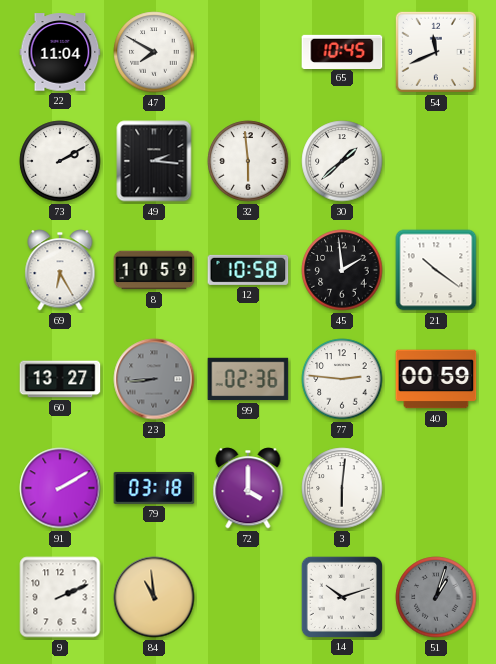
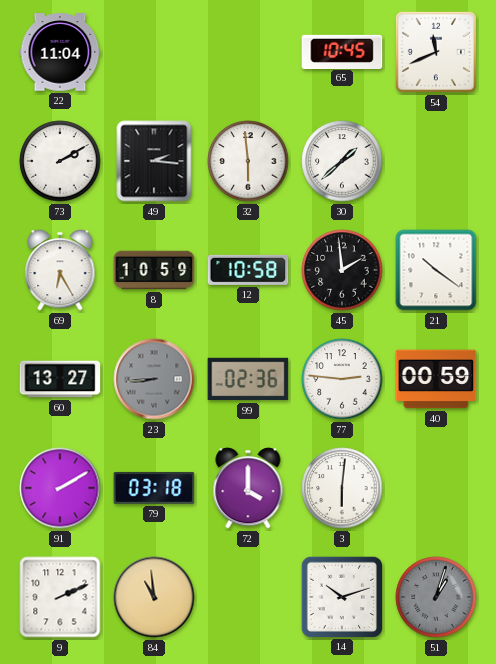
47: 7:50 -> none (154, 52)
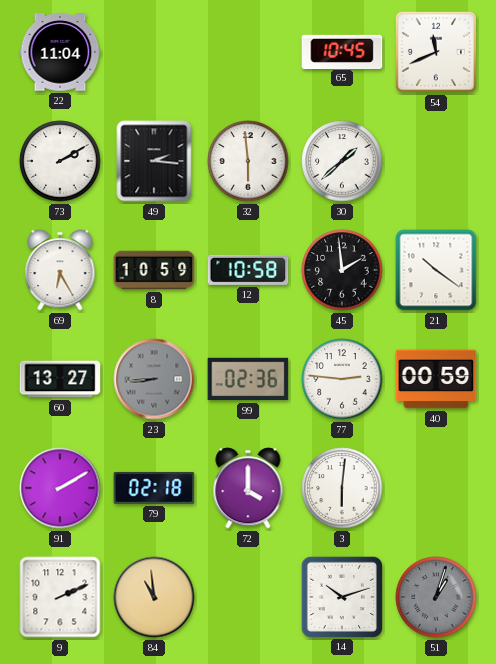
79: 03:18 -> 02:18 (154, 488)
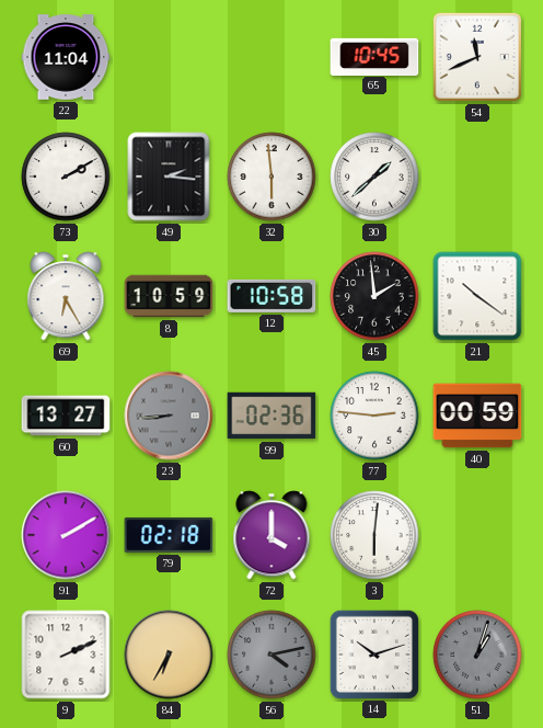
84: 10:59 -> 6:35 (169, 655)
56: none -> 4:13 (271, 655)
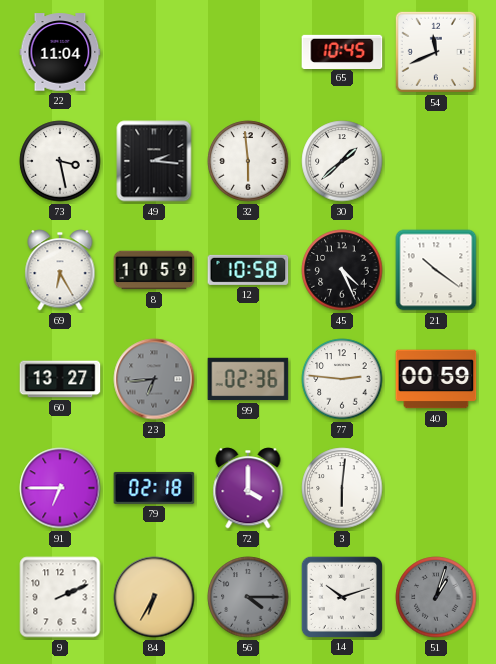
73: 2:10 -> 3:28 (60, 161)
45: 1:59 -> 4:26 (342, 270)
23: 8:44 -> 6:44 (154, 379)
91: 2:10 -> 6:45 (60, 488)
56: 4:13 -> 4:15 (248, 597)
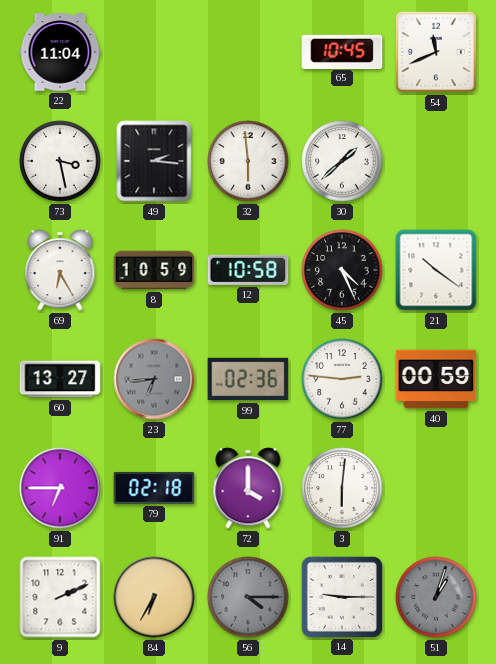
14: 10:12 -> 9:15 (341, 596)
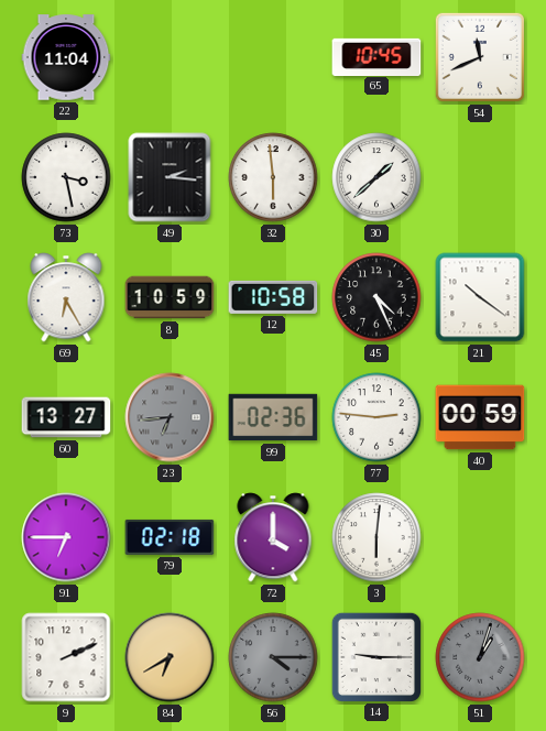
84: 6:35 -> 6:40 (170, 657)
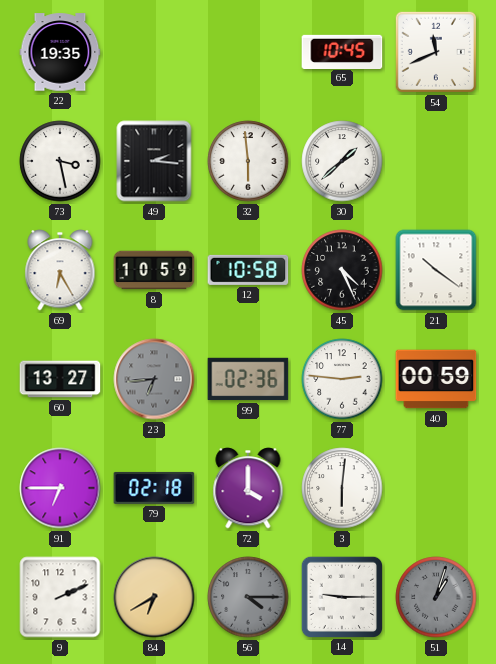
22: 11:04 -> 19:35 (60, 52)
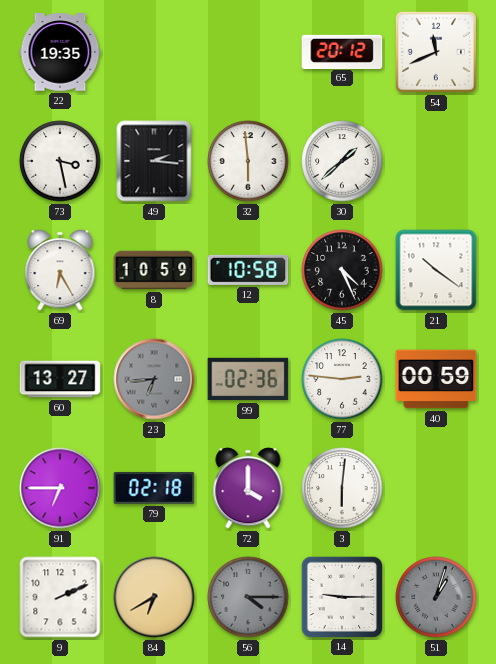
65: 10:45 -> 20:12 (342, 51)
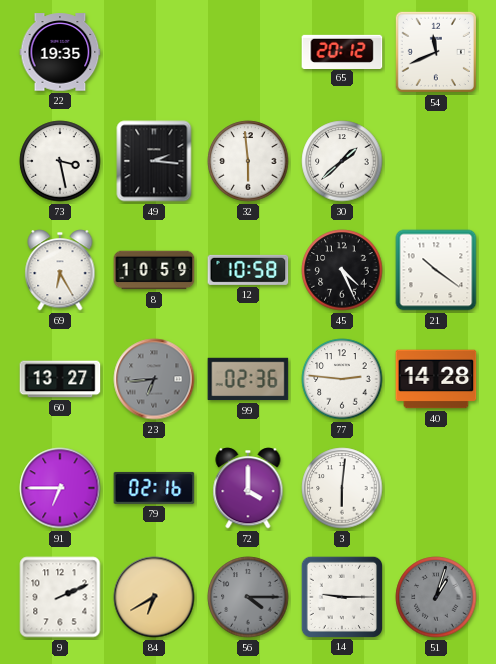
40: 00:59 -> 14:28 (436, 379)
79: 02:18 -> 02:16 (154, 488)
